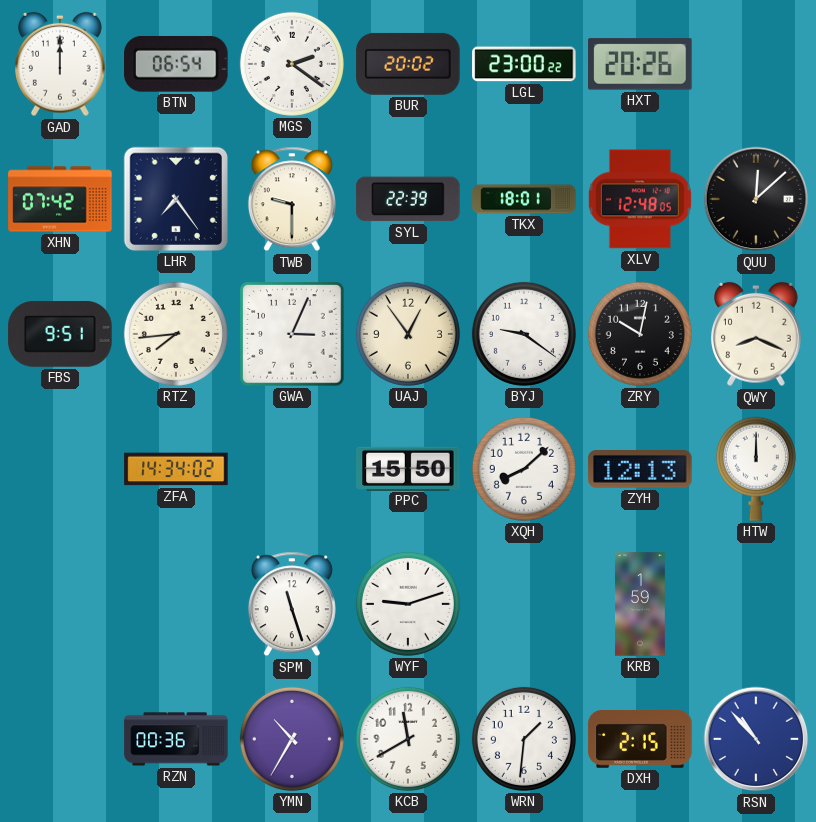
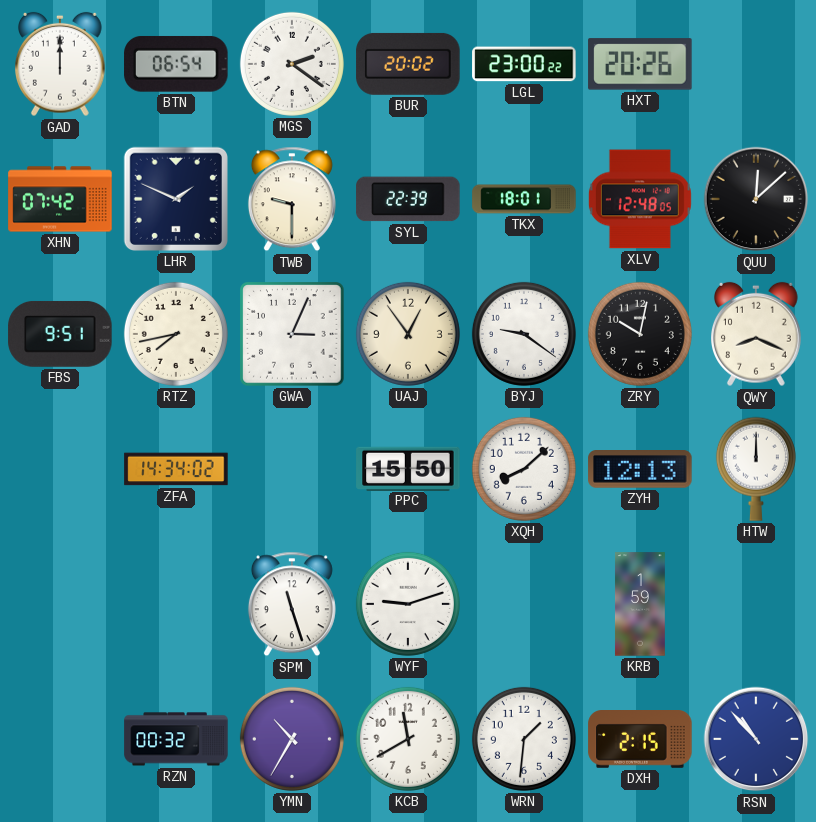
LHR: 7:24 -> 1:49 (176, 199)
RTZ: 7:44 -> 7:43 (176, 334)
RZN: 00:36 -> 00:32 (176, 739)
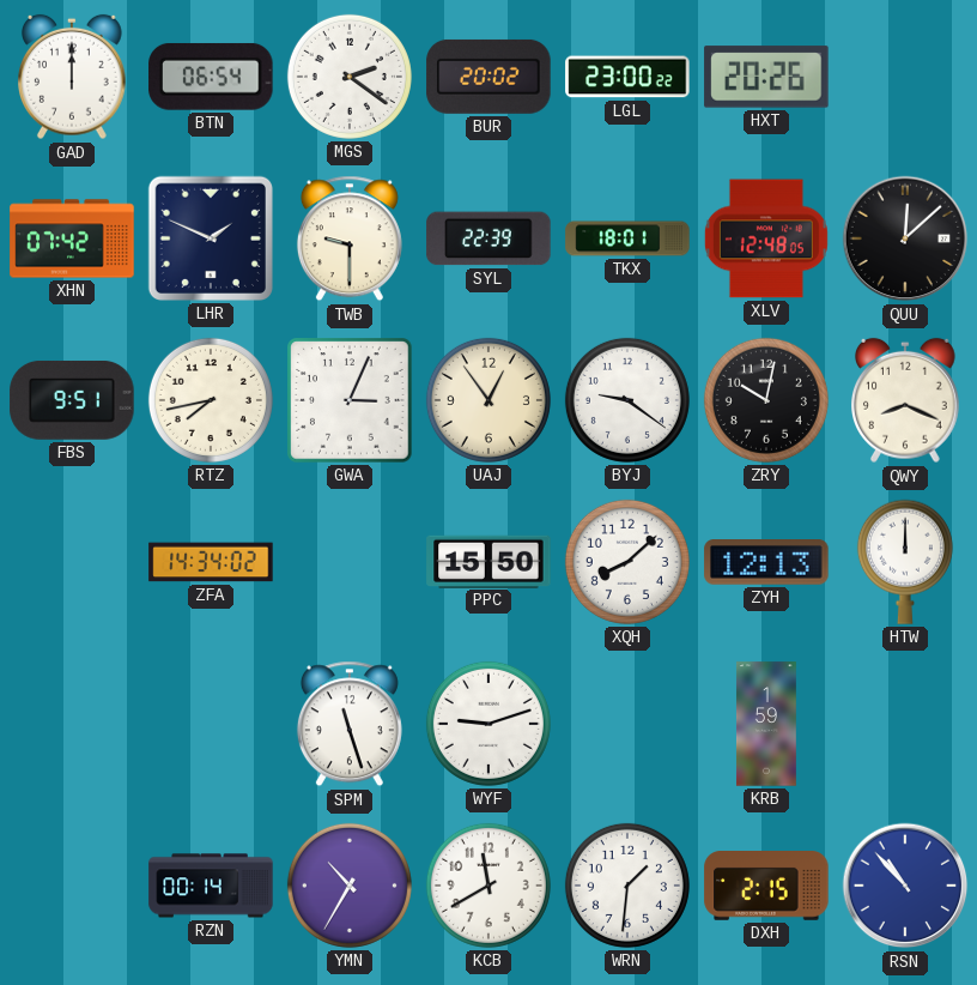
RZN: 00:32 -> 00:14 (211, 886)
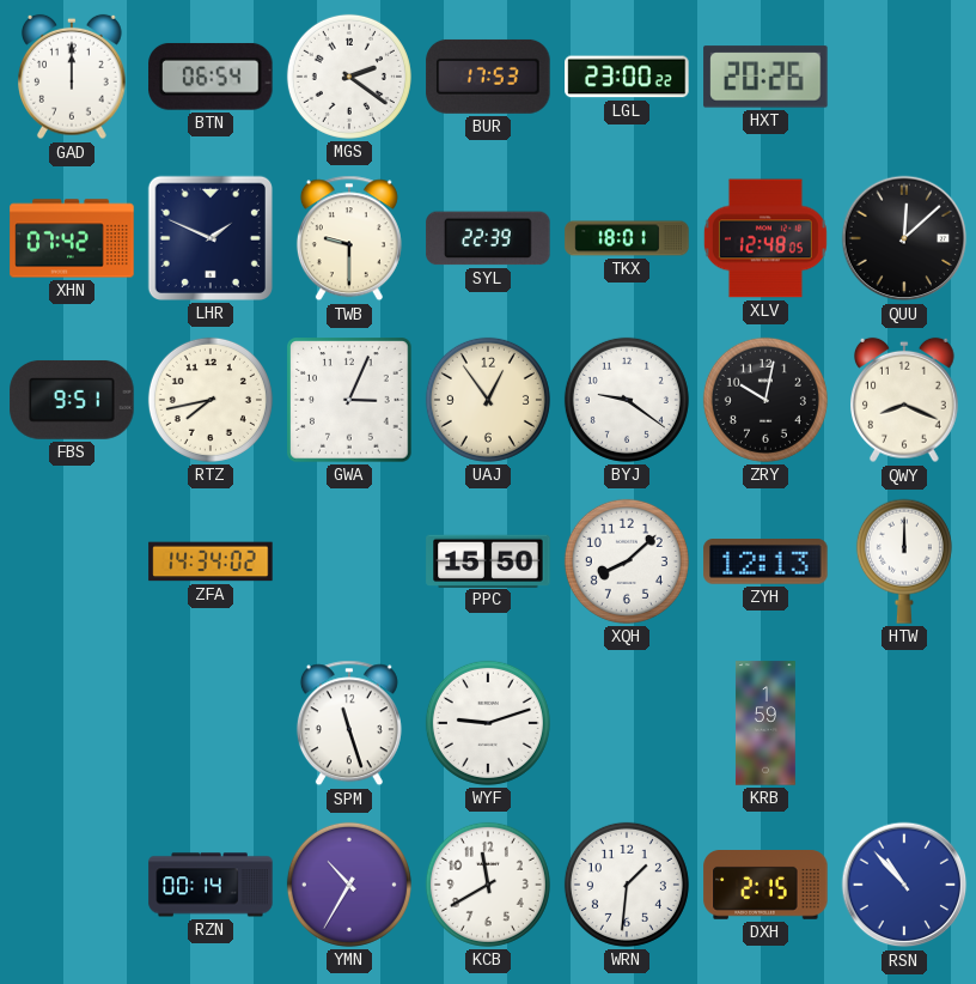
BUR: 20:02 -> 17:53 (488, 77)
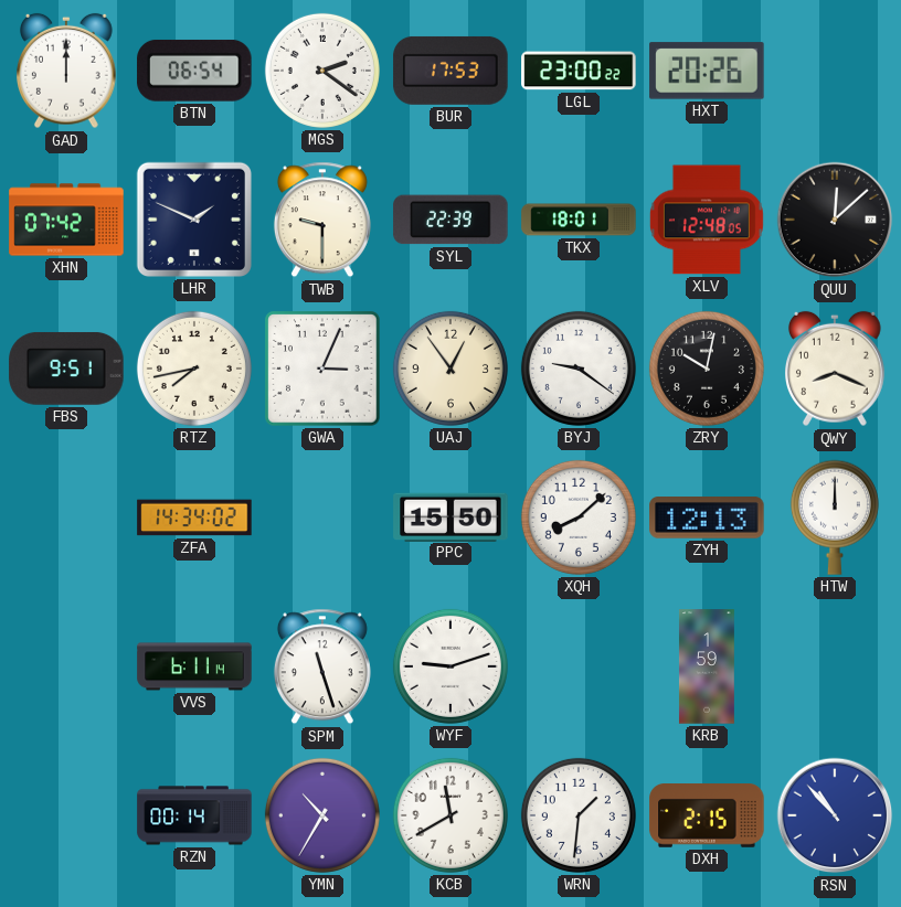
VVS: none -> 6:11 (194, 666)
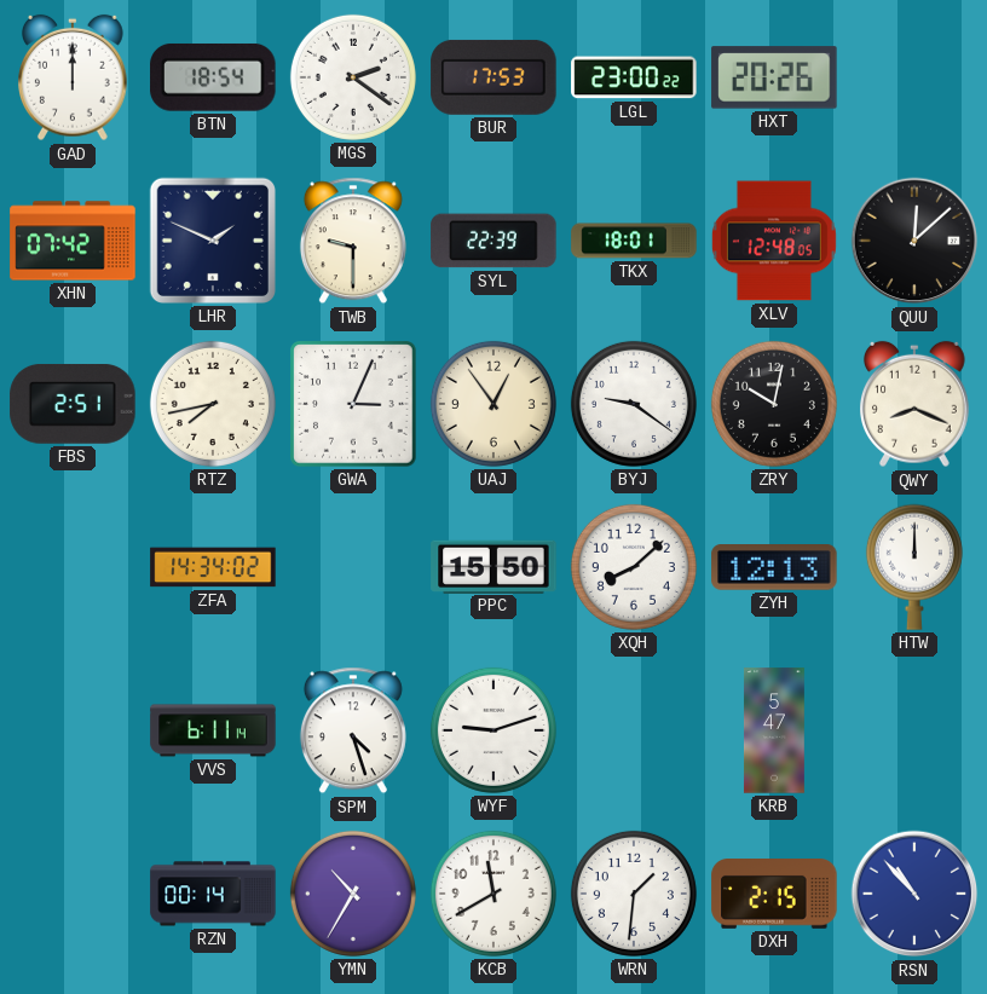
BTN: 06:54 -> 18:54 (213, 77)
FBS: 9:51 -> 2:51 (73, 404)
SPM: 11:27 -> 4:27 (353, 730)
KRB: 1:59 -> 5:47 (774, 730)
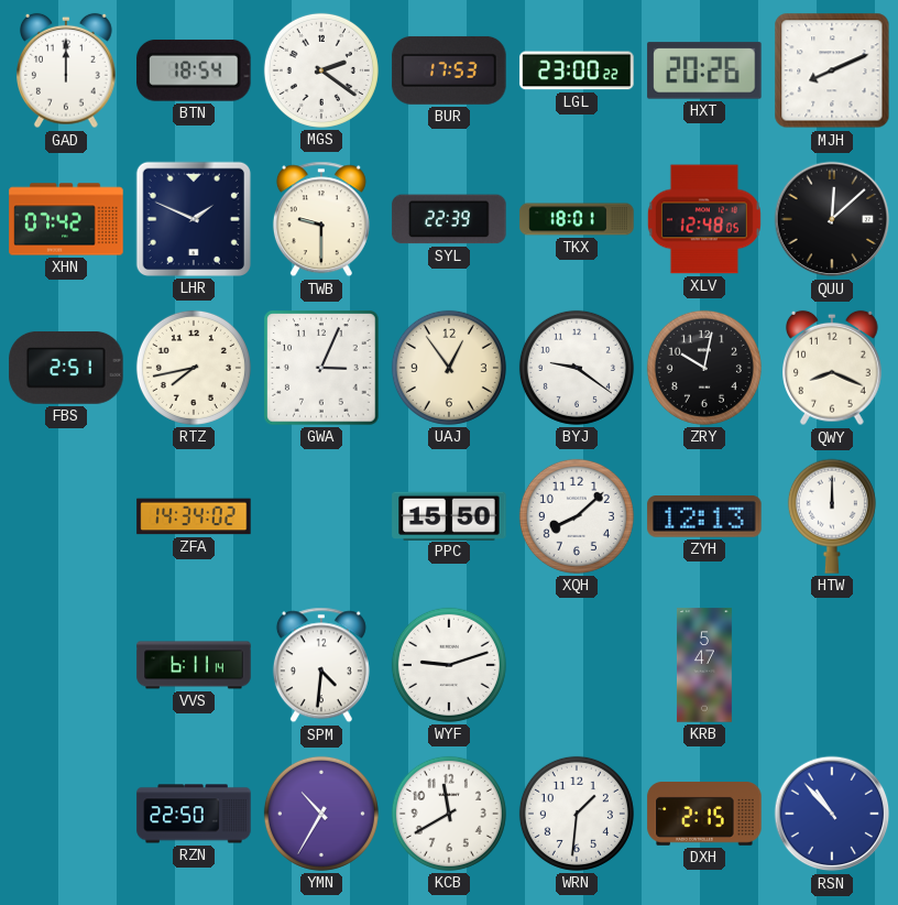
MJH: none -> 8:11 (832, 70)
SPM: 4:27 -> 4:31 (321, 665)
RZN: 00:14 -> 22:50 (194, 814)
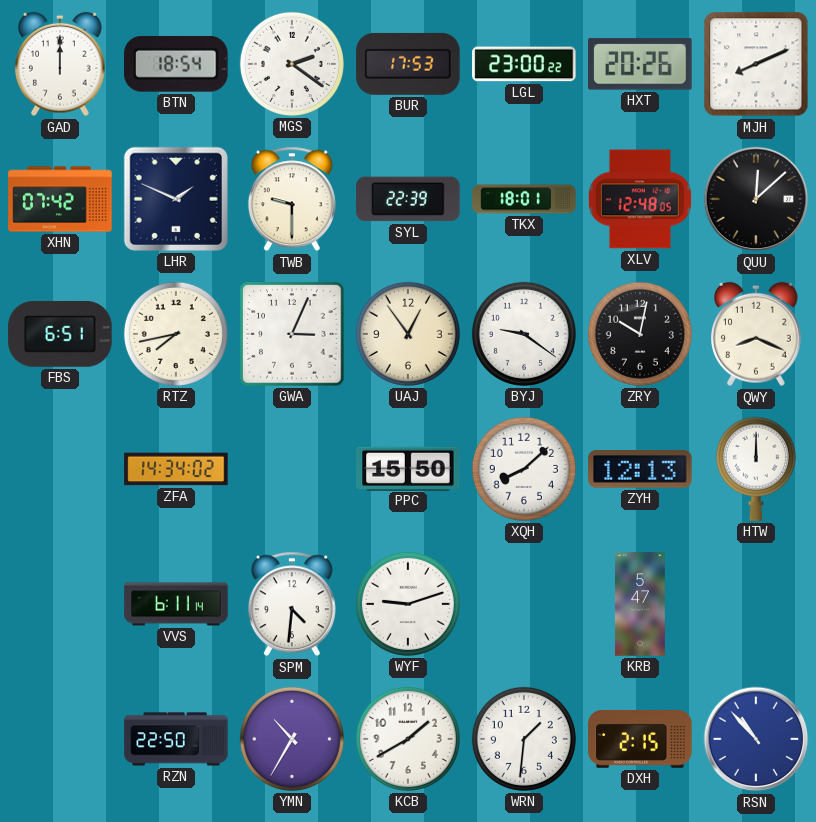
FBS: 2:51 -> 6:51 (60, 334)
KCB: 11:40 -> 1:40 (408, 739)
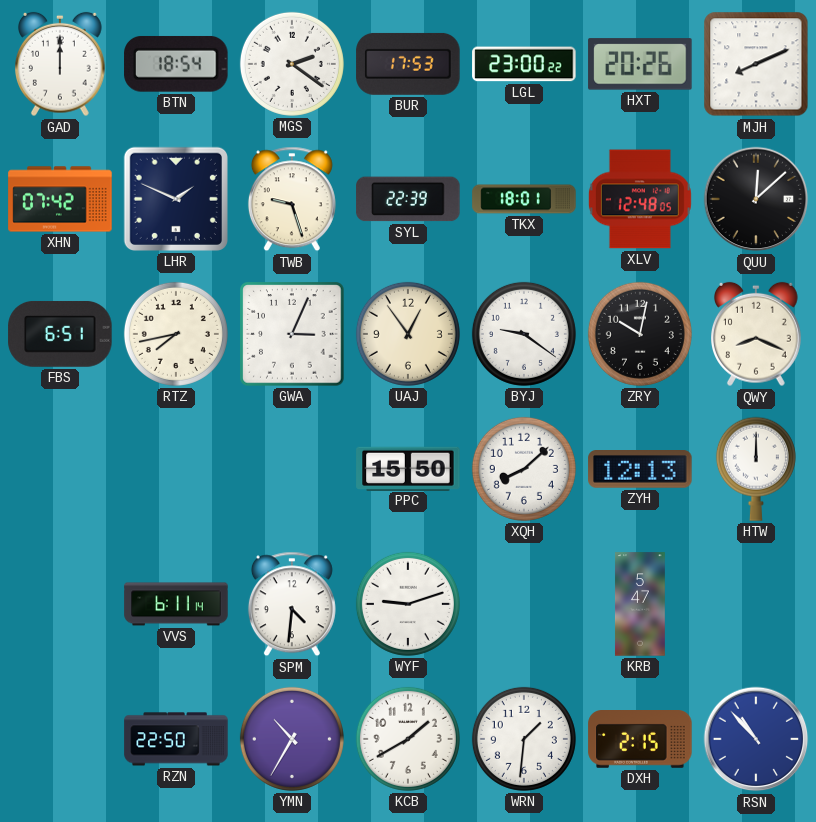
TWB: 9:30 -> 9:27 (292, 199)
ZFA: 14:34 -> none (176, 469)
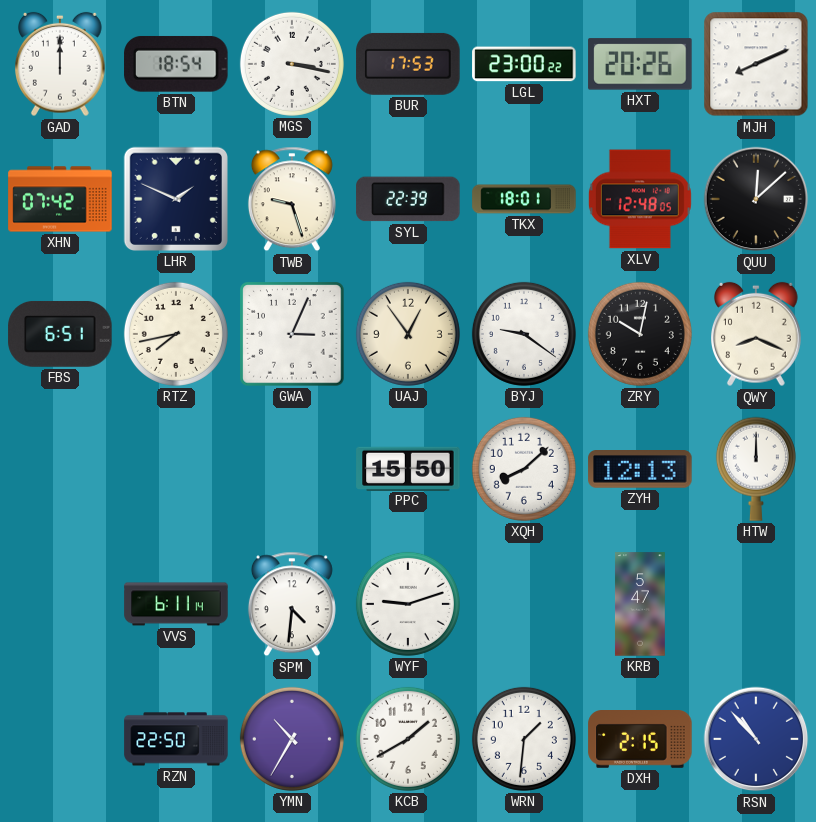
MGS: 2:21 -> 3:17 (292, 64)
